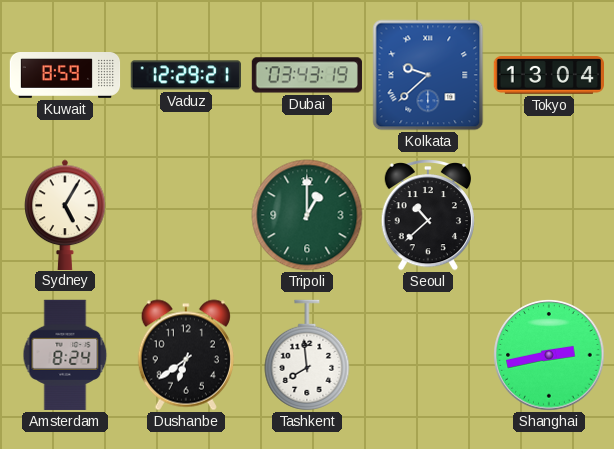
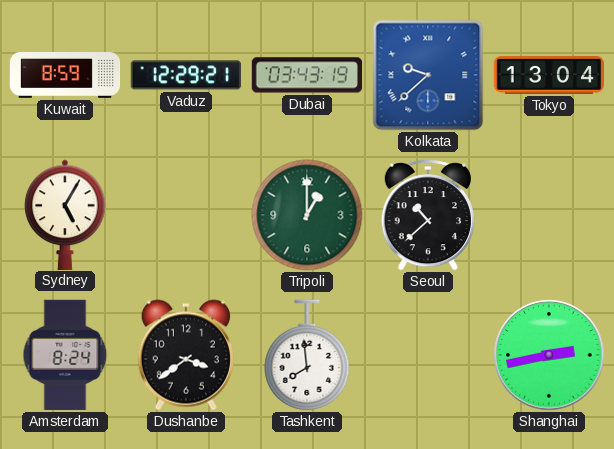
Dushanbe: 6:39 -> 3:39 (186, 355)
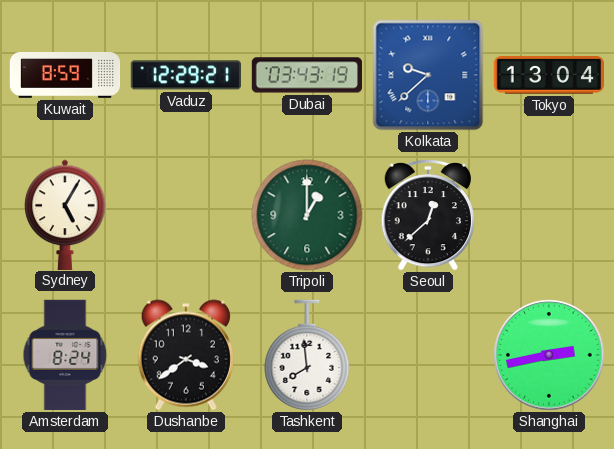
Seoul: 10:38 -> 12:38 (428, 215)
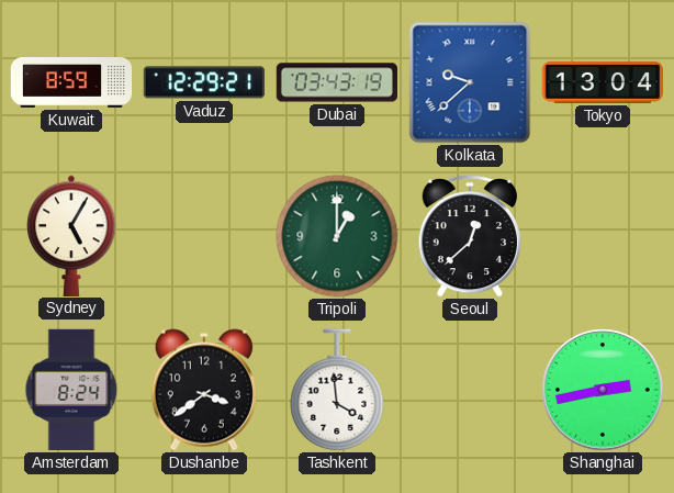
Tashkent: 7:59 -> 3:59 (337, 390)
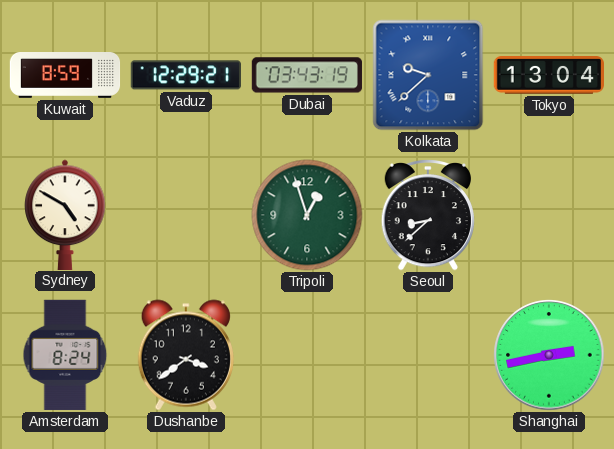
Sydney: 5:05 -> 4:50 (65, 214)
Tripoli: 1:00 -> 12:57 (307, 215)
Seoul: 12:38 -> 8:38 (428, 215)
Tashkent: 3:59 -> none (337, 390)
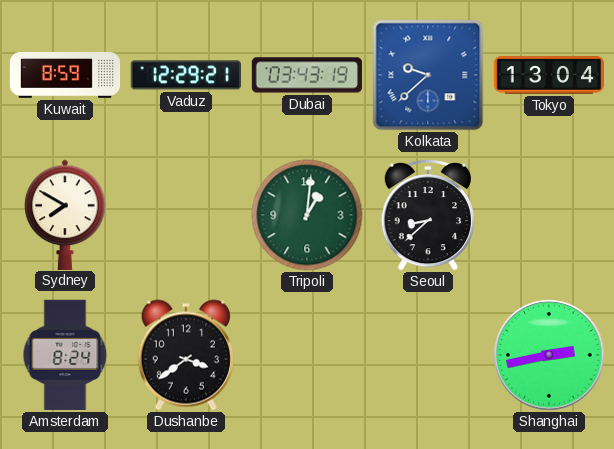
Sydney: 4:50 -> 7:50 (65, 214)
Tripoli: 12:57 -> 1:01 (307, 215)
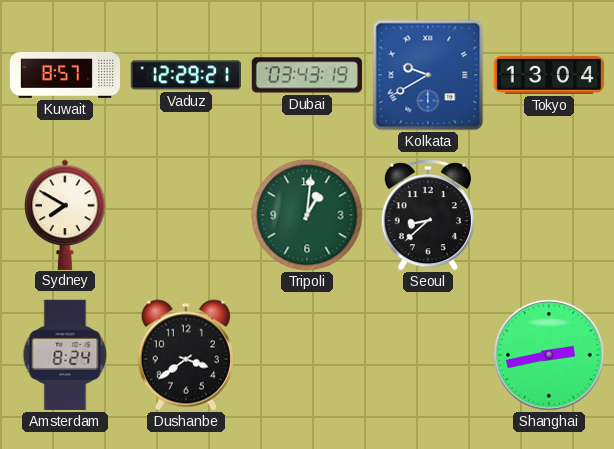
Kuwait: 8:59 -> 8:57 (65, 76)
Kolkata: 9:38 -> 9:40 (428, 75)
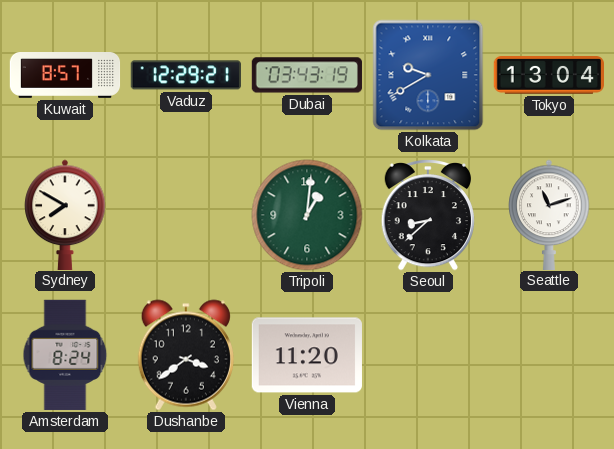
Seattle: none -> 11:12 (549, 214)
Vienna: none -> 11:20 (307, 355)
Shanghai: 2:43 -> none (549, 355)
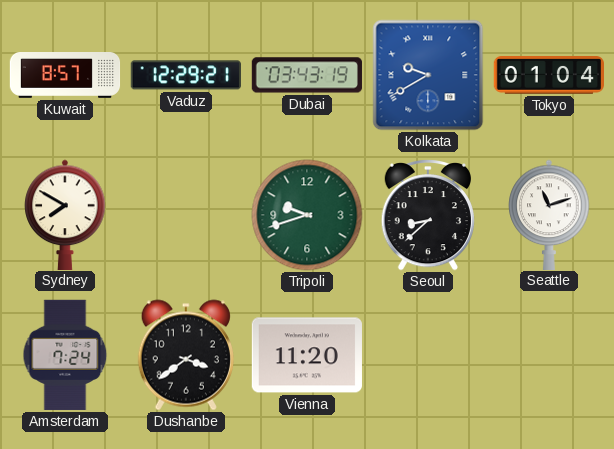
Tokyo: 13:04 -> 01:04 (548, 76)
Tripoli: 1:01 -> 9:42 (307, 215)
Amsterdam: 8:24 -> 7:24 (65, 355)
